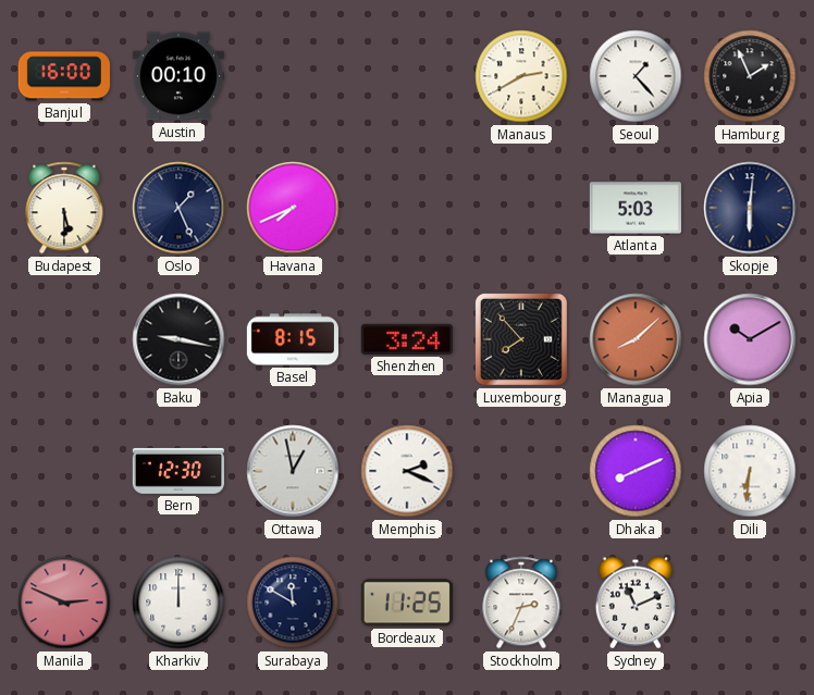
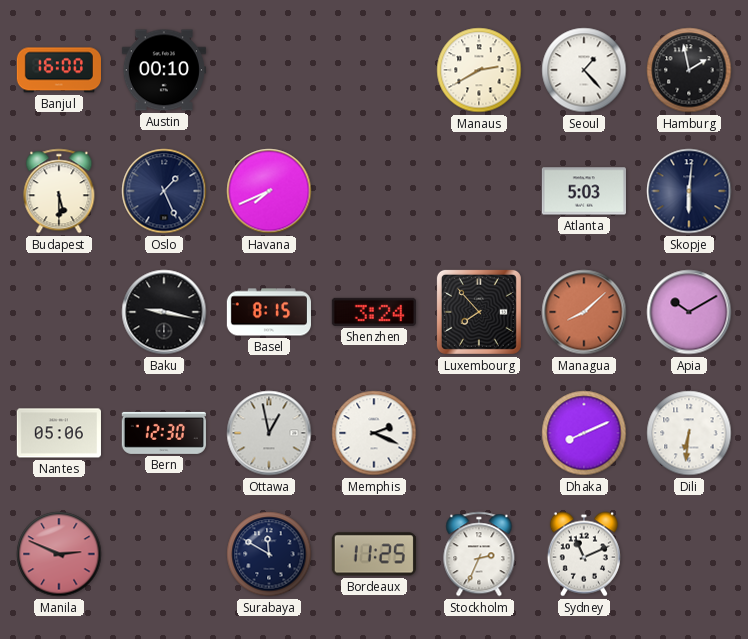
Hamburg: 1:56 -> 1:58 (689, 70)
Nantes: none -> 05:06 (59, 433)
Kharkiv: 12:00 -> none (178, 603)
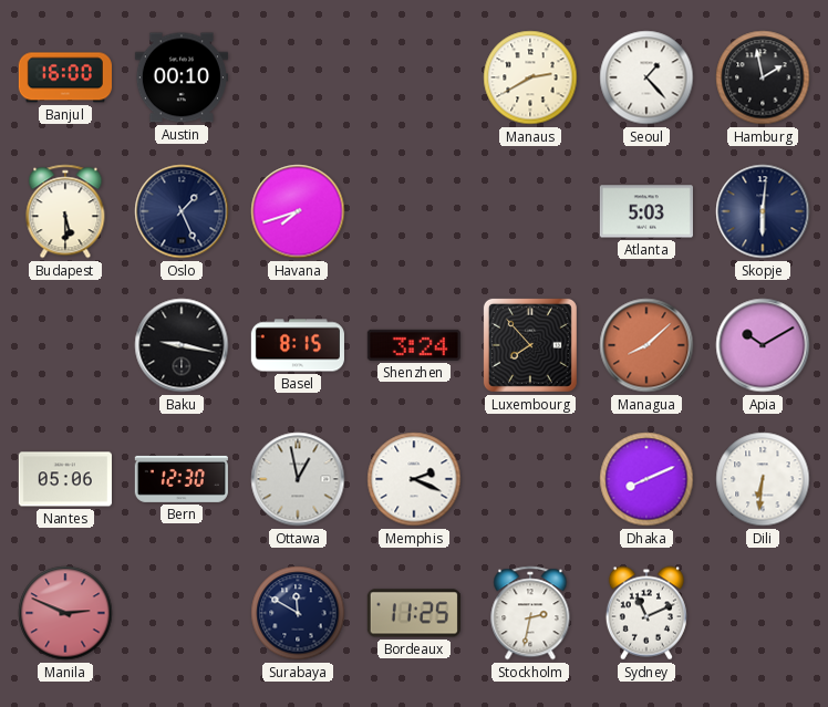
Havana: 7:41 -> 7:42 (298, 211)
Stockholm: 2:34 -> 2:32 (530, 613)
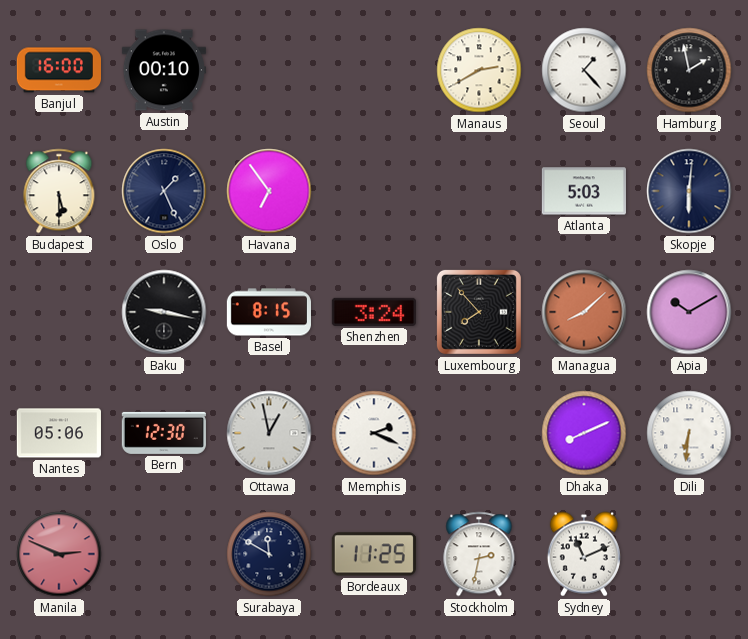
Havana: 7:42 -> 6:54 (269, 191)
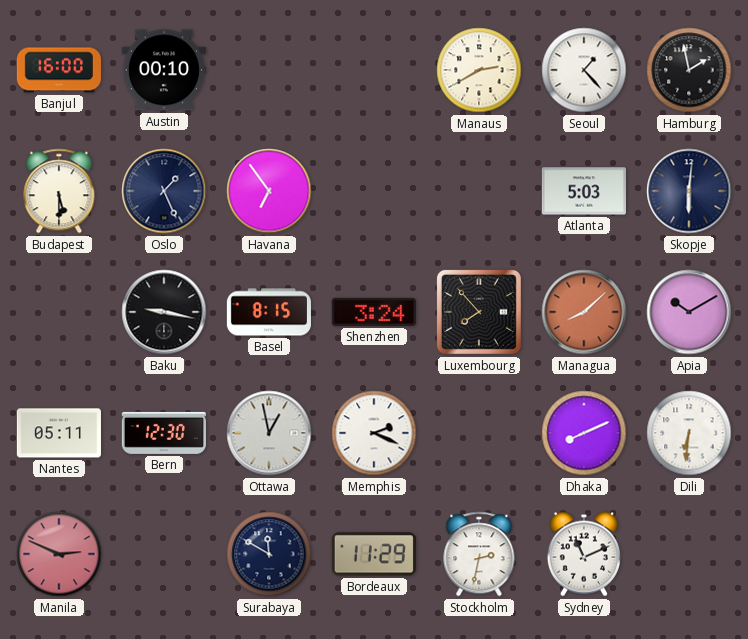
Nantes: 05:06 -> 05:11 (59, 433)
Bordeaux: 11:25 -> 11:29 (374, 554)
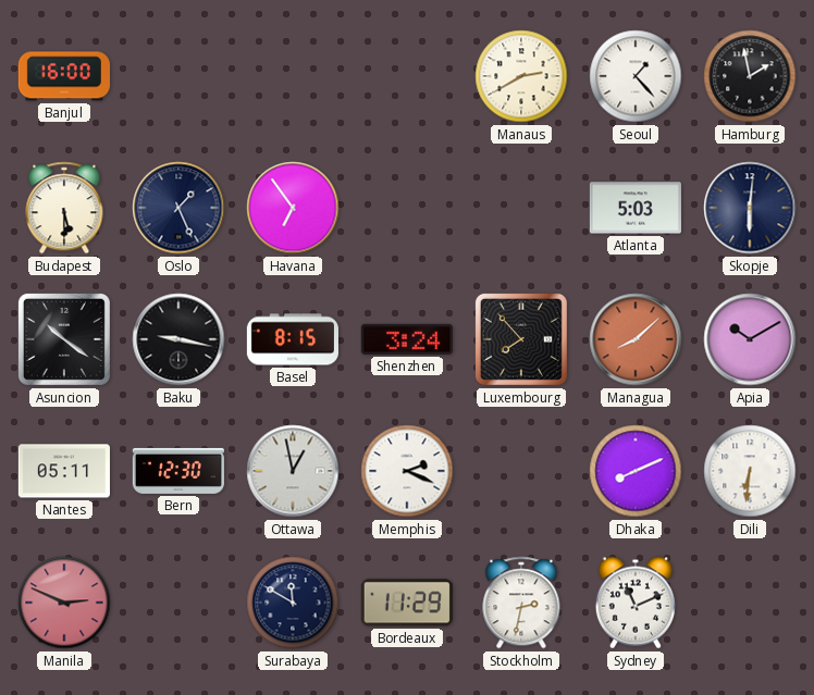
Austin: 00:10 -> none (164, 70)
Asuncion: none -> 10:21 (64, 339)
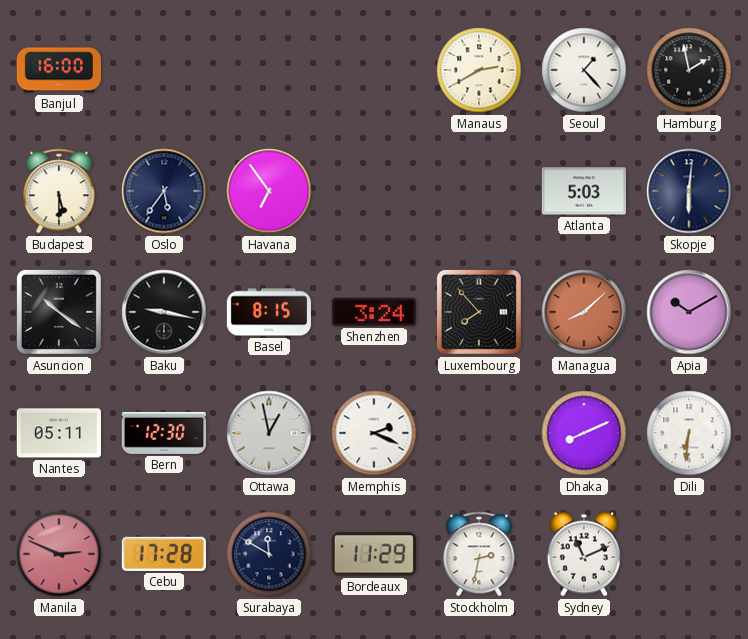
Oslo: 1:26 -> 5:36 (164, 191)
Cebu: none -> 17:28 (164, 554)
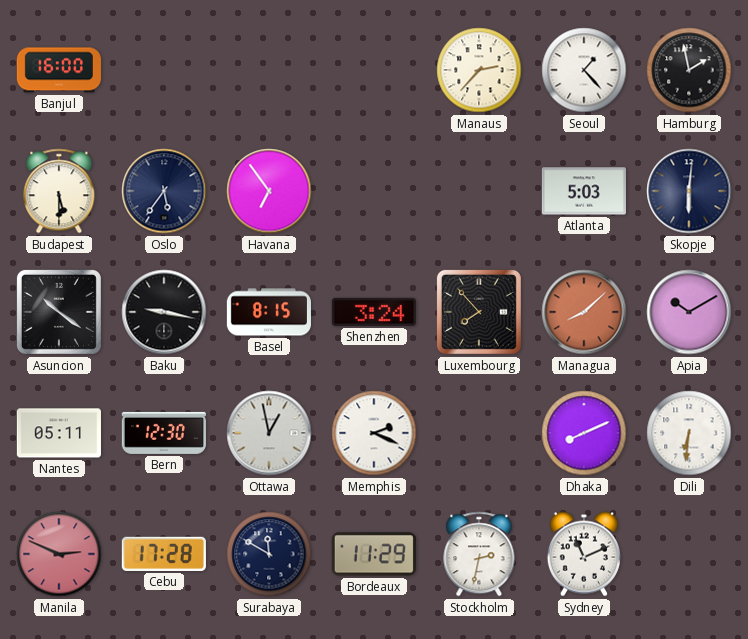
Manaus: 2:40 -> 2:37 (479, 70)
